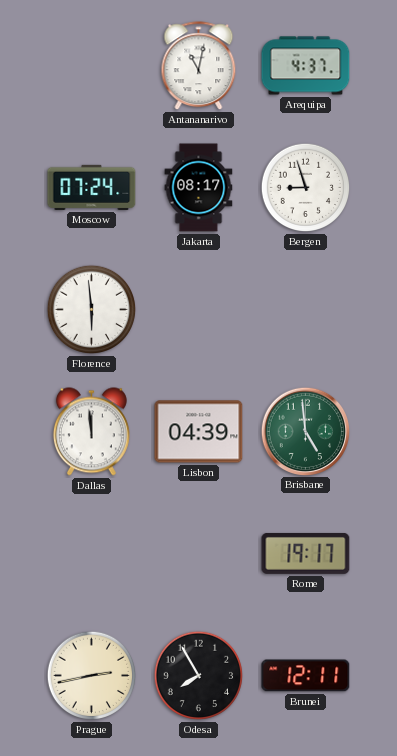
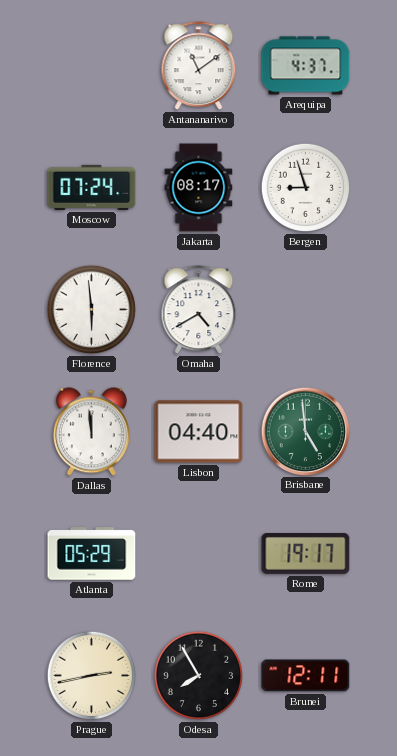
Antananarivo: 11:02 -> 11:09 (199, 66)
Omaha: none -> 4:40 (199, 310)
Lisbon: 04:39 -> 04:40 (199, 432)
Atlanta: none -> 05:29 (92, 554)
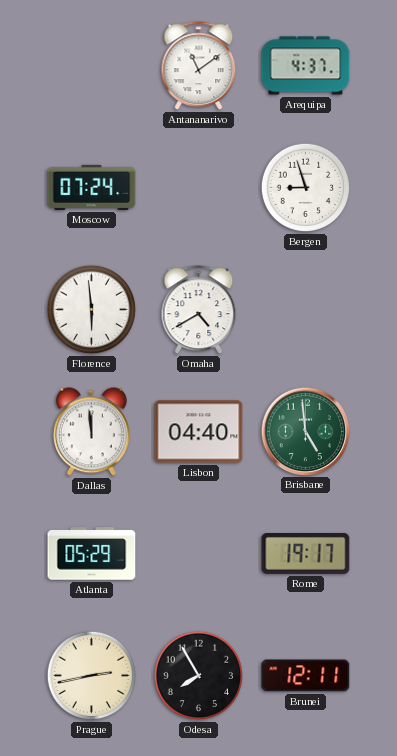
Jakarta: 08:17 -> none (199, 188)
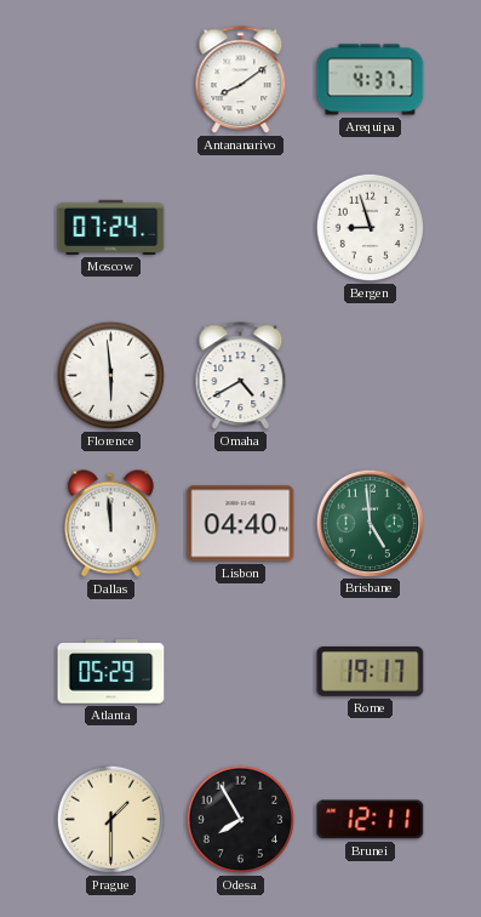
Antananarivo: 11:09 -> 8:09 (241, 80)
Prague: 2:43 -> 1:30 (111, 820)
